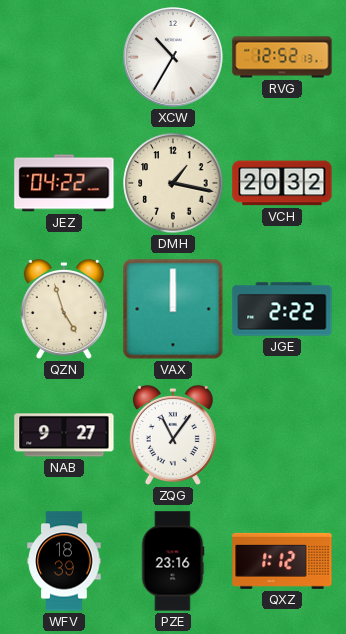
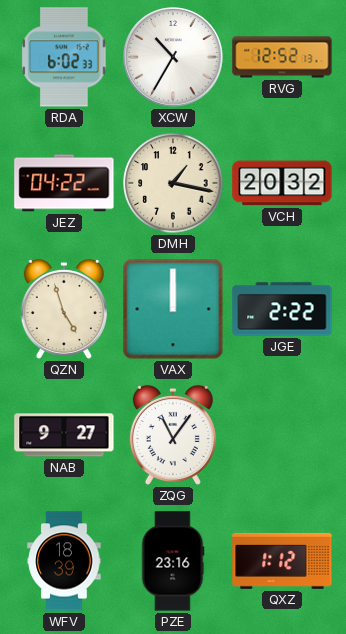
RDA: none -> 6:02 (64, 57)
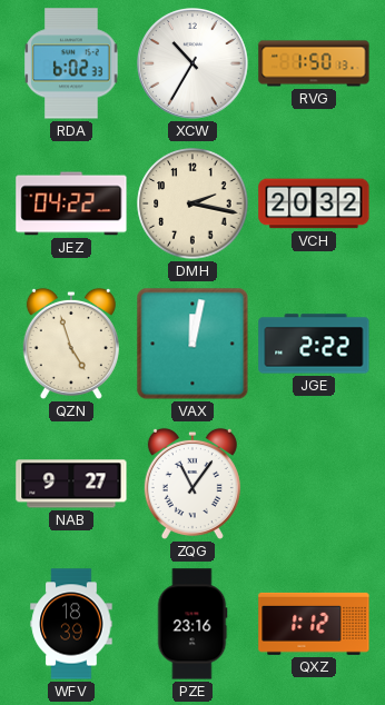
RVG: 12:52 -> 1:50 (314, 63)
DMH: 1:17 -> 2:17 (192, 203)
VAX: 12:00 -> 12:02 (192, 344)
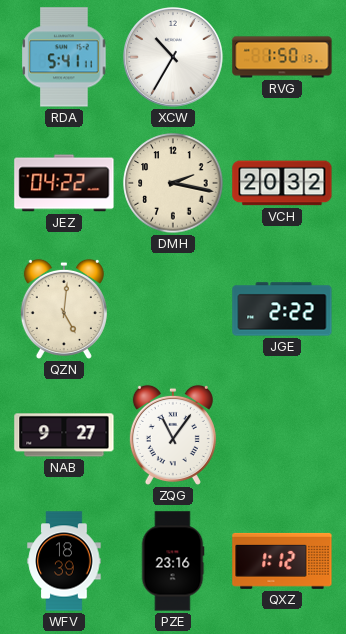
RDA: 6:02 -> 5:41 (64, 57)
QZN: 4:57 -> 5:01 (64, 309)
VAX: 12:02 -> none (192, 344)
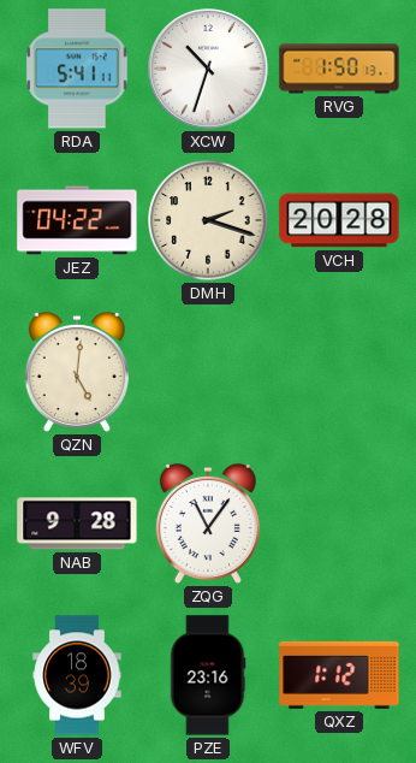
XCW: 10:35 -> 10:33 (209, 70)
DMH: 2:17 -> 2:18 (208, 220)
VCH: 20:32 -> 20:28 (339, 220)
JGE: 2:22 -> none (282, 309)
NAB: 9:27 -> 9:28 (77, 524)
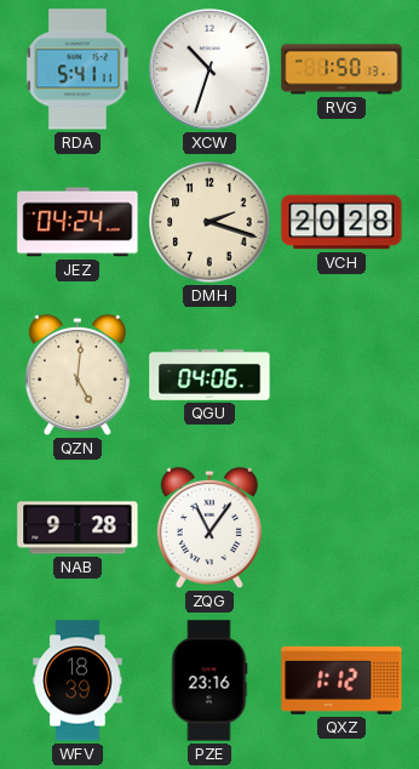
JEZ: 04:22 -> 04:24 (78, 222)
QGU: none -> 04:06 (209, 375)
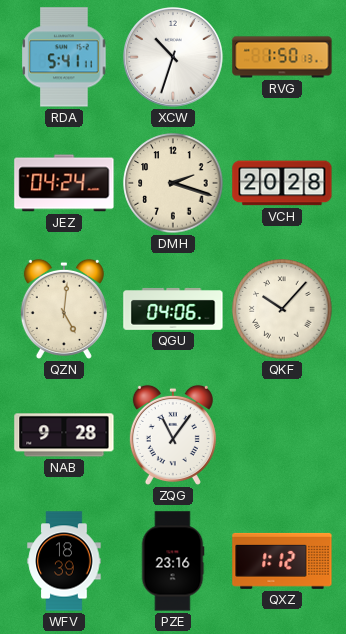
QKF: none -> 10:07 (282, 309)
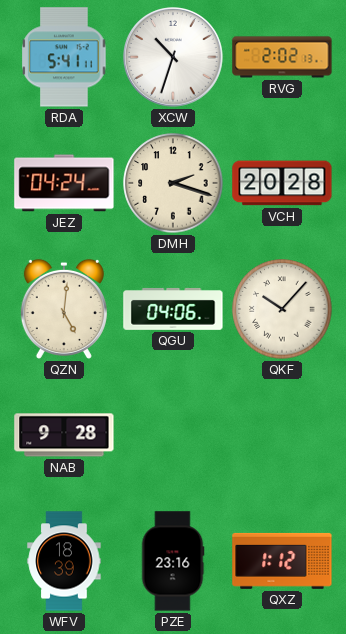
RVG: 1:50 -> 2:02 (282, 57)
ZQG: 11:06 -> none (173, 435)
